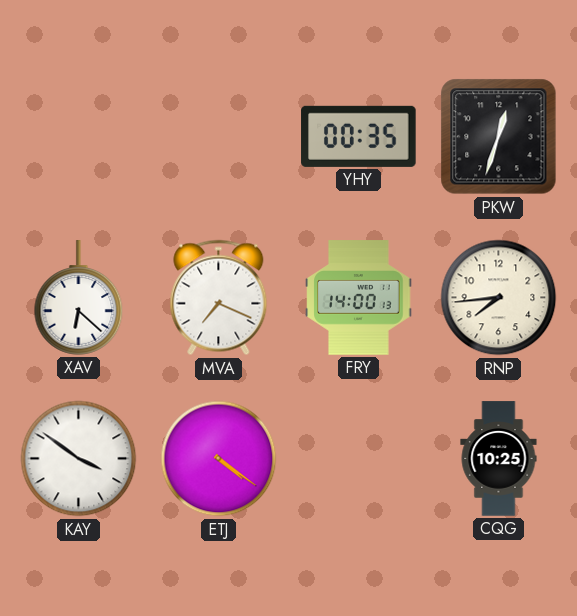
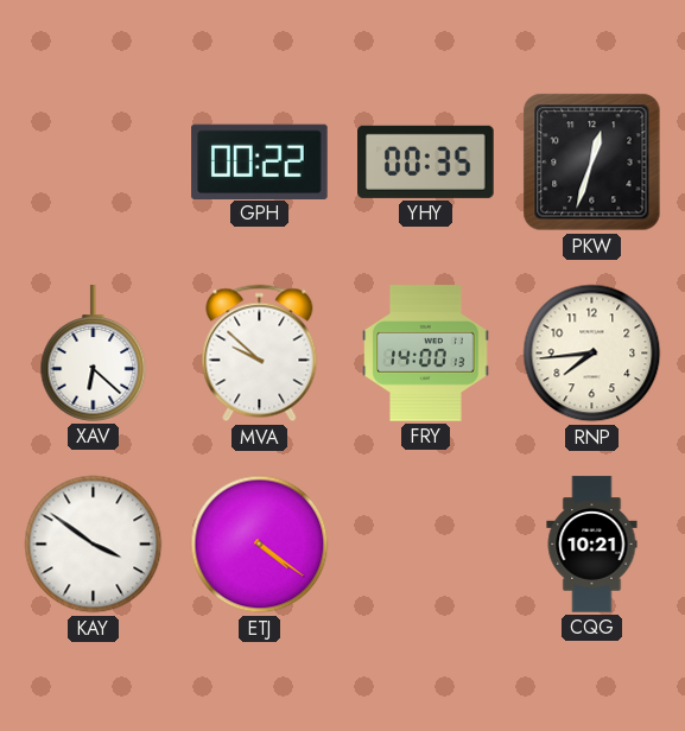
GPH: none -> 00:22 (260, 161)
MVA: 7:19 -> 9:52 (260, 354)
CQG: 10:25 -> 10:21 (592, 545)
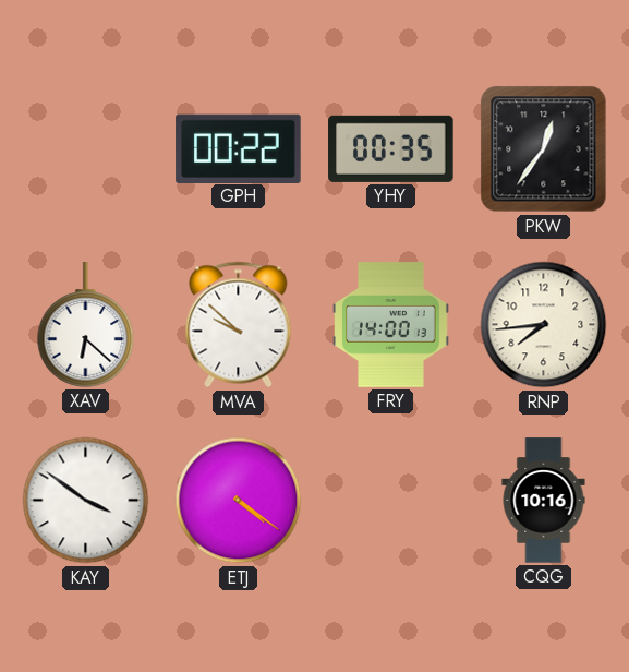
PKW: 12:33 -> 12:36 (544, 149)
CQG: 10:21 -> 10:16 (544, 501)
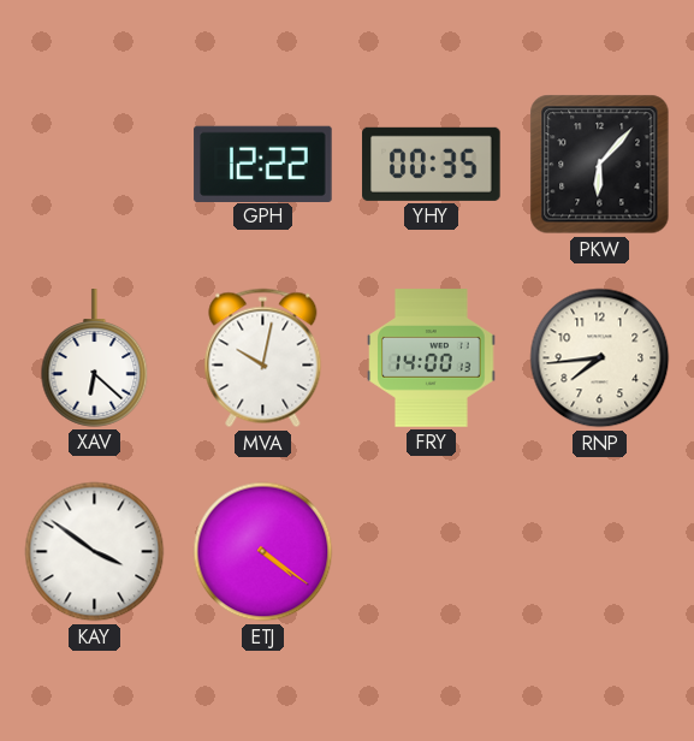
GPH: 00:22 -> 12:22 (263, 164)
PKW: 12:36 -> 6:07 (600, 165)
MVA: 9:52 -> 10:02 (263, 358)
CQG: 10:16 -> none (544, 501)
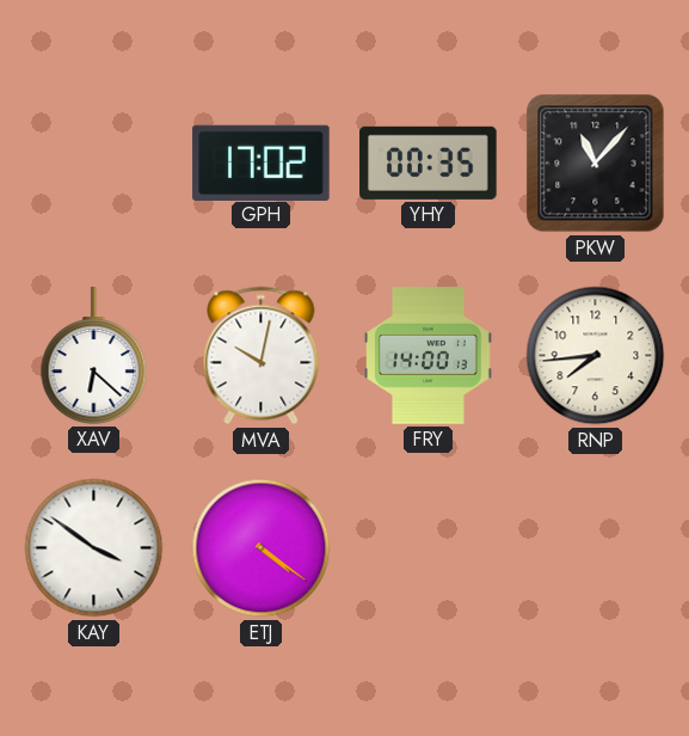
GPH: 12:22 -> 17:02 (262, 162)
PKW: 6:07 -> 11:07 (596, 164)
